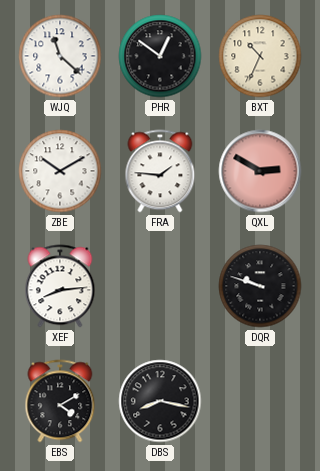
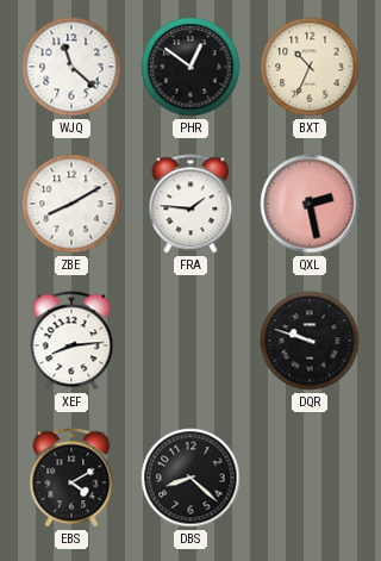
ZBE: 10:10 -> 8:10 (71, 204)
QXL: 2:50 -> 2:28 (310, 204)
DBS: 8:17 -> 8:22 (190, 478)
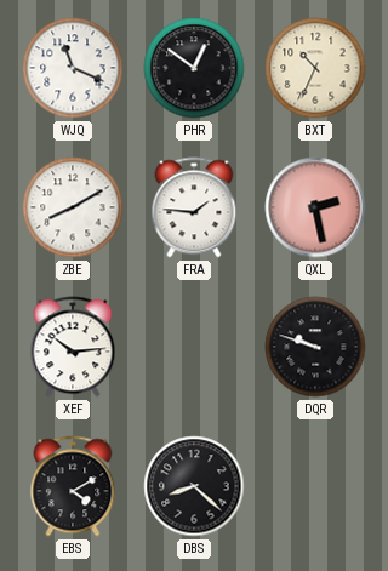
WJQ: 11:22 -> 11:19 (73, 68)
XEF: 8:14 -> 10:14 (73, 347)
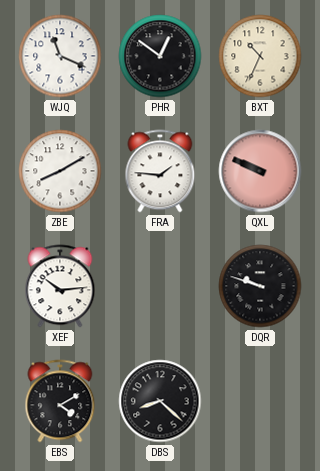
QXL: 2:28 -> 9:49 (260, 171)
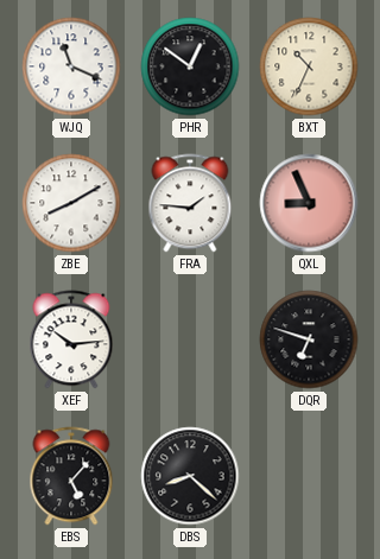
QXL: 9:49 -> 8:56 (309, 203)
DQR: 9:48 -> 6:48 (309, 339)
EBS: 4:10 -> 5:07 (71, 476)
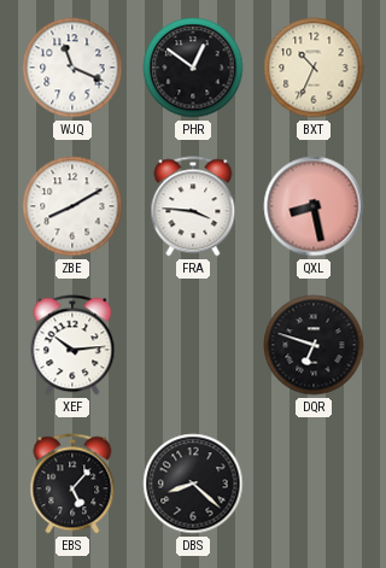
FRA: 1:46 -> 3:46 (193, 206)
QXL: 8:56 -> 8:28 (314, 206)
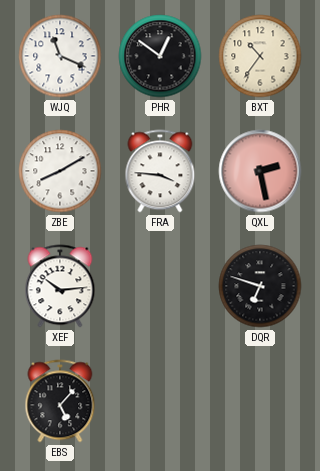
BXT: 10:34 -> 10:36 (260, 56)
QXL: 8:28 -> 2:28 (260, 171)
DBS: 8:22 -> none (193, 484)
